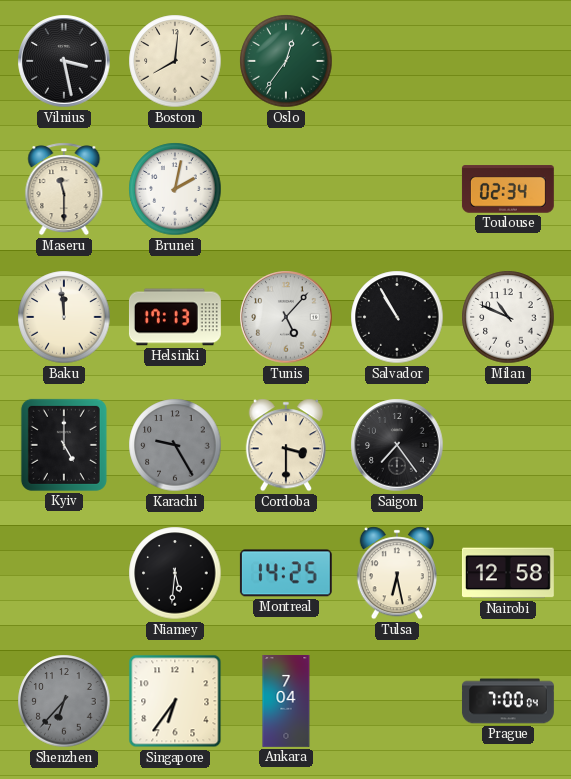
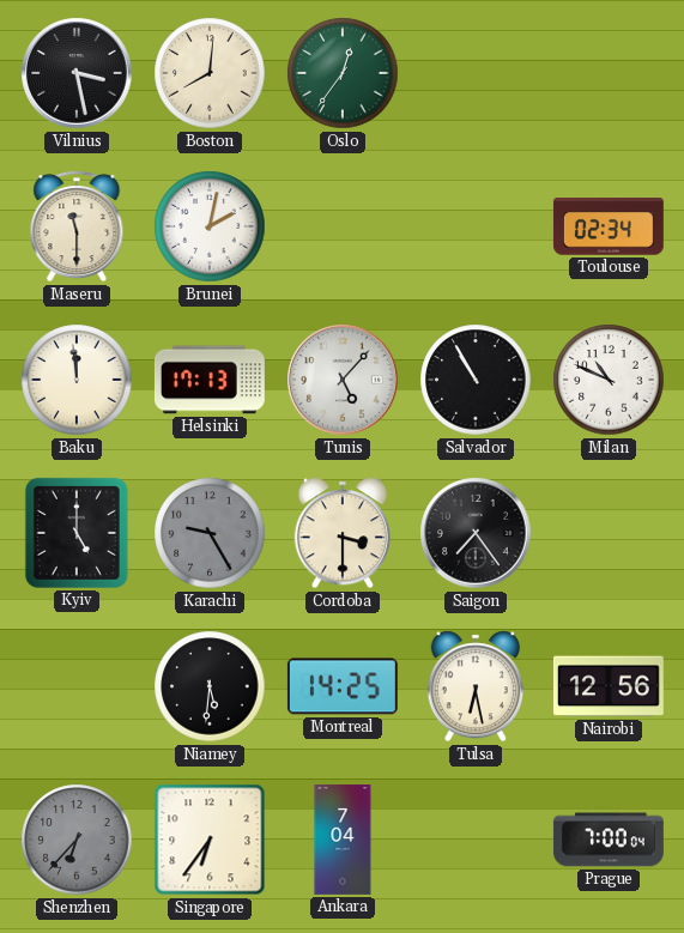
Nairobi: 12:58 -> 12:56 (609, 686)
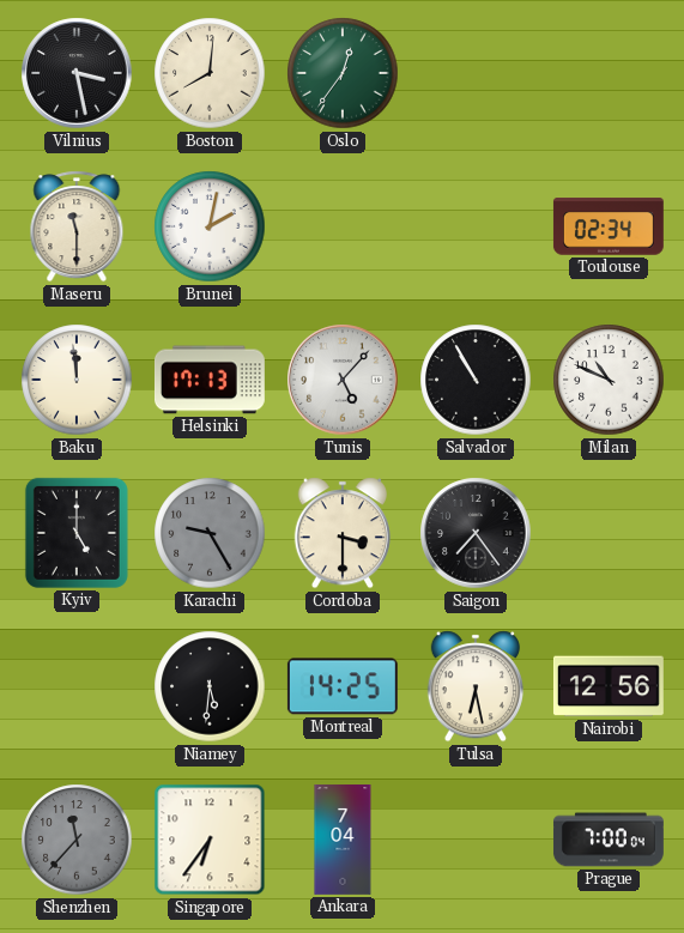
Shenzhen: 6:37 -> 11:37 (77, 840)
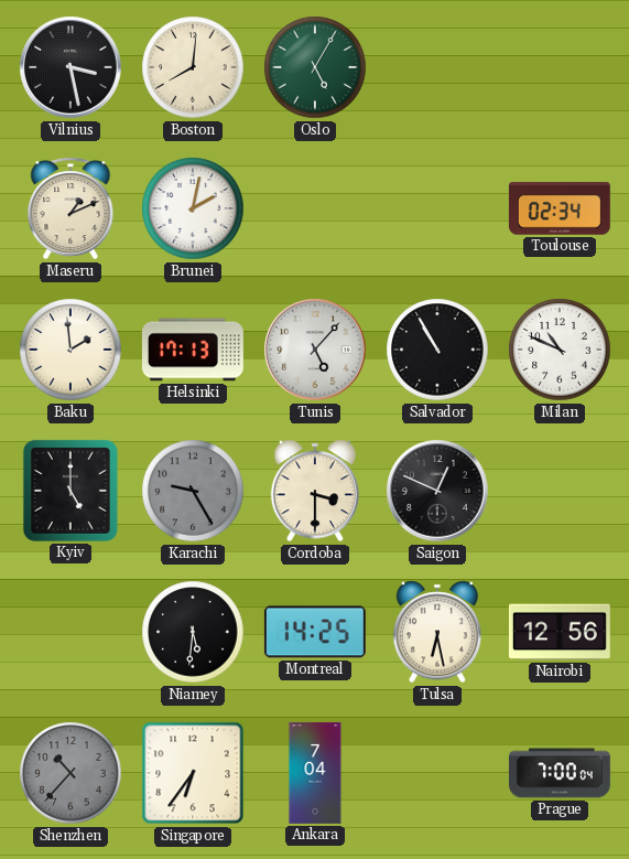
Oslo: 12:36 -> 5:05 (315, 67)
Maseru: 11:30 -> 1:11 (71, 208)
Baku: 11:59 -> 1:59 (71, 350)
Saigon: 7:24 -> 12:49 (437, 491)
Shenzhen: 11:37 -> 10:37 (71, 773)
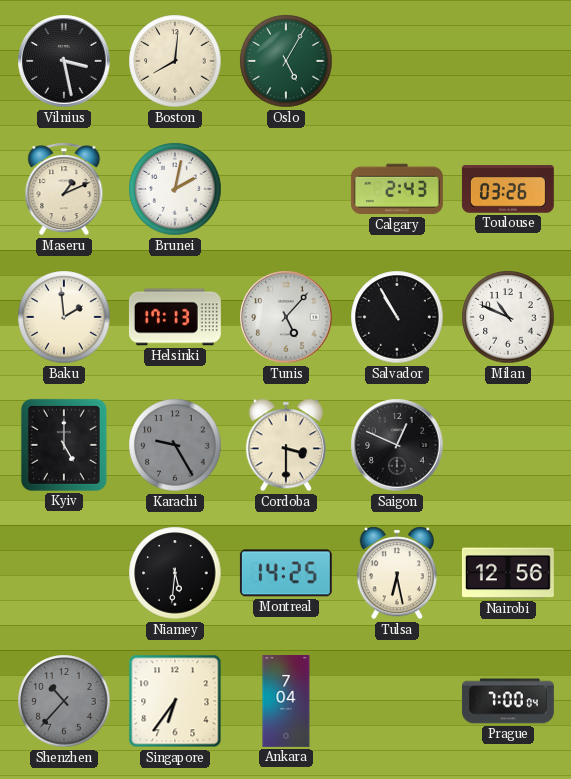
Calgary: none -> 2:43 (397, 189)
Toulouse: 02:34 -> 03:26 (508, 189)
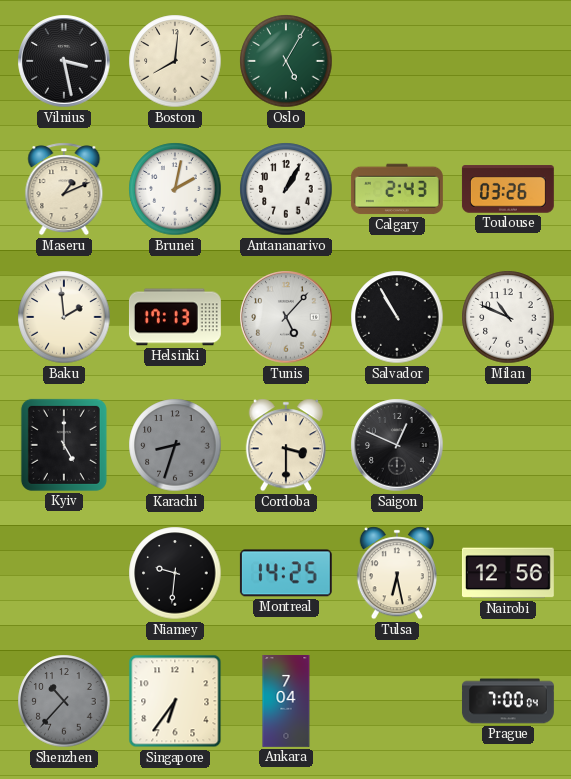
Antananarivo: none -> 1:05 (286, 189)
Karachi: 9:25 -> 8:33 (175, 445)
Niamey: 5:31 -> 9:31 (175, 573)
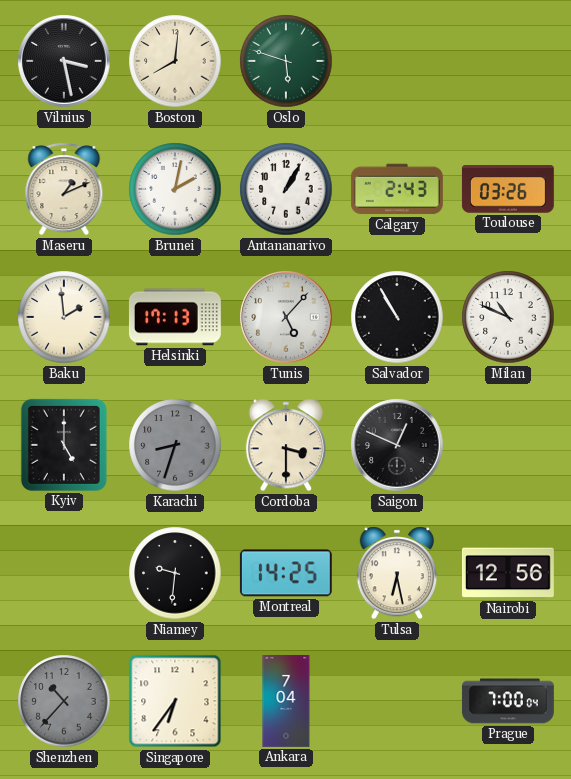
Oslo: 5:05 -> 5:48 (286, 61)
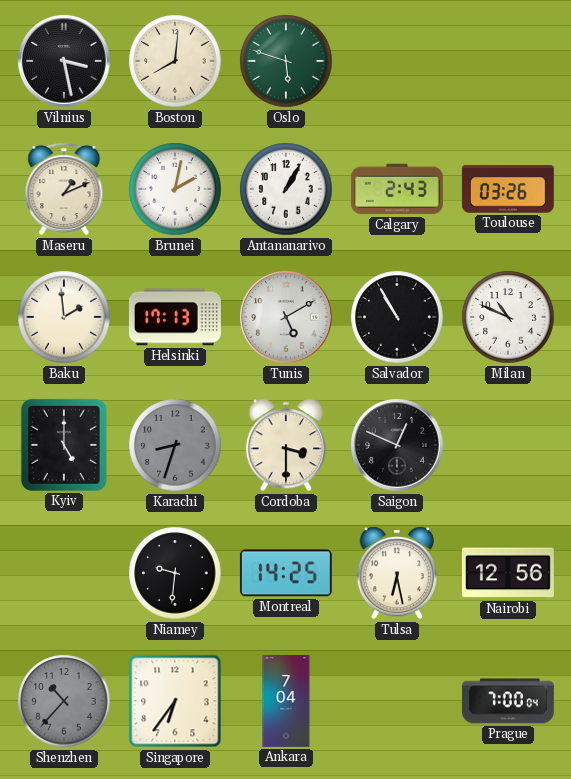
Tunis: 5:07 -> 5:10 (286, 317)
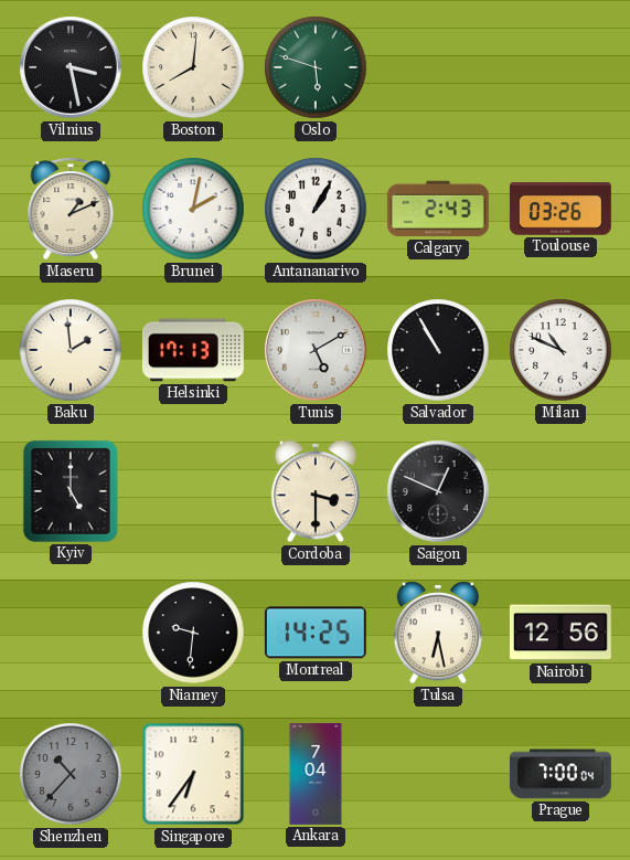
Karachi: 8:33 -> none (175, 445)
